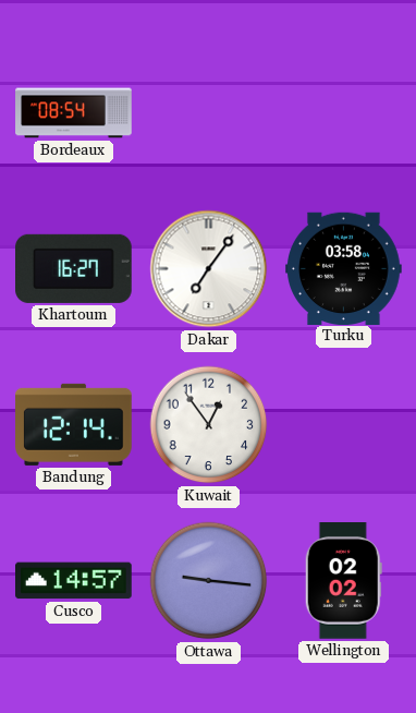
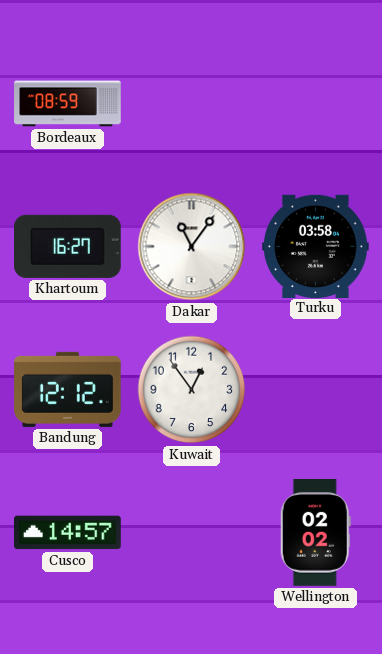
Bordeaux: 08:54 -> 08:59 (68, 104)
Dakar: 7:06 -> 11:06 (192, 247)
Bandung: 12:14 -> 12:12 (68, 389)
Ottawa: 9:16 -> none (209, 581)
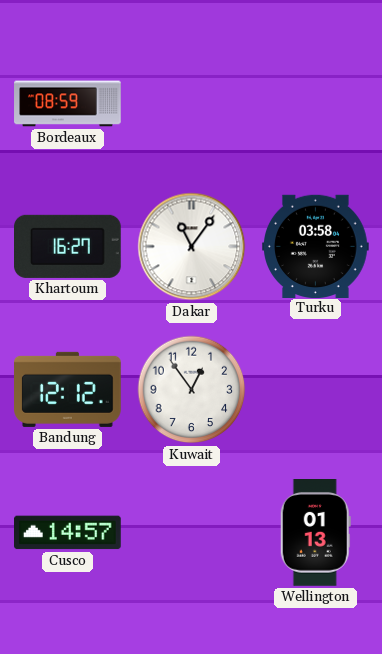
Wellington: 02:02 -> 01:13 (315, 533)
